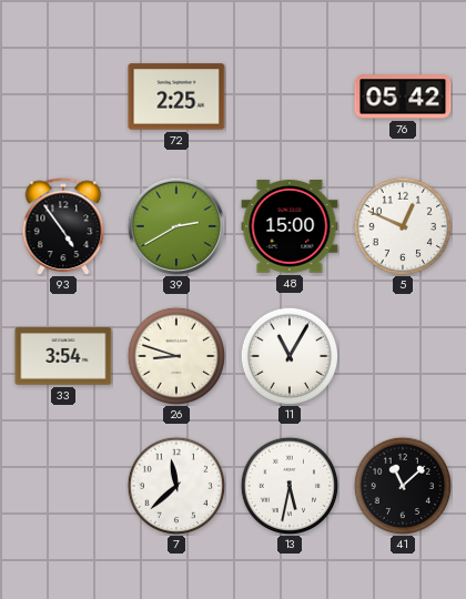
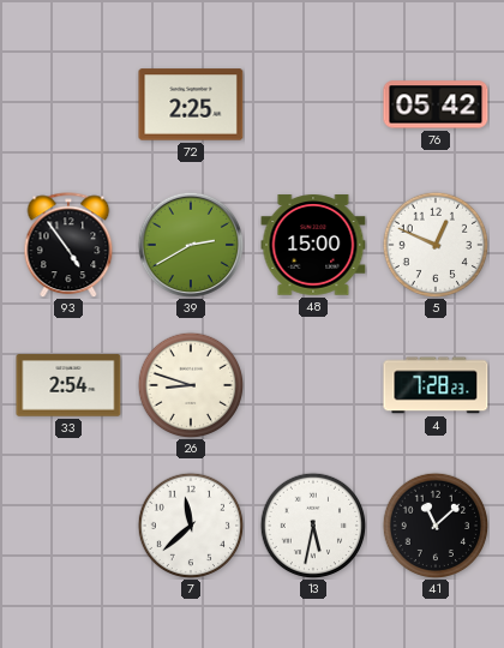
33: 3:54 -> 2:54 (68, 385)
11: 11:05 -> none (290, 356)
4: none -> 7:28 (436, 385)
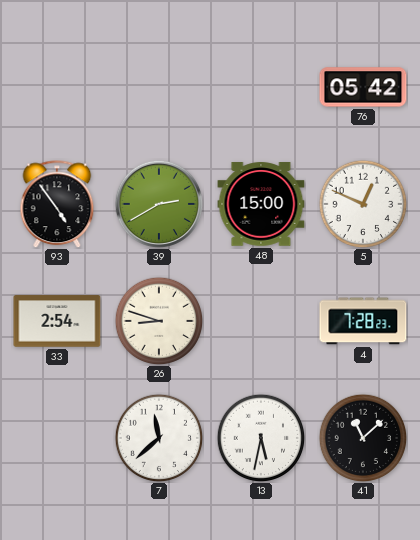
72: 2:25 -> none (191, 104)
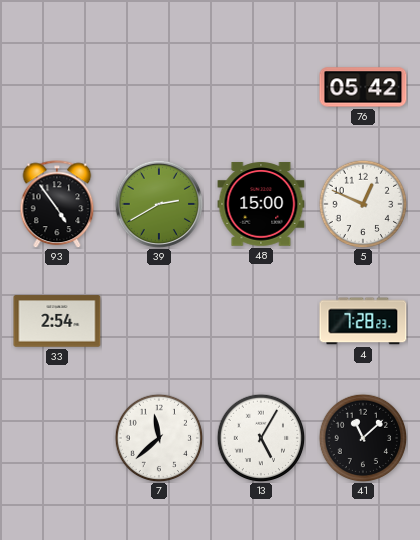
26: 8:48 -> none (159, 321)
13: 5:32 -> 5:05 (261, 438)
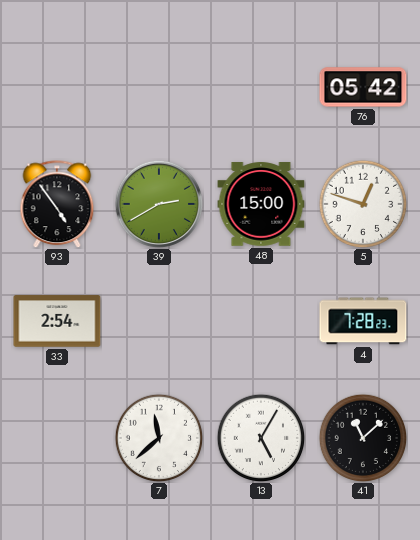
5: 12:49 -> 12:48 (363, 204)
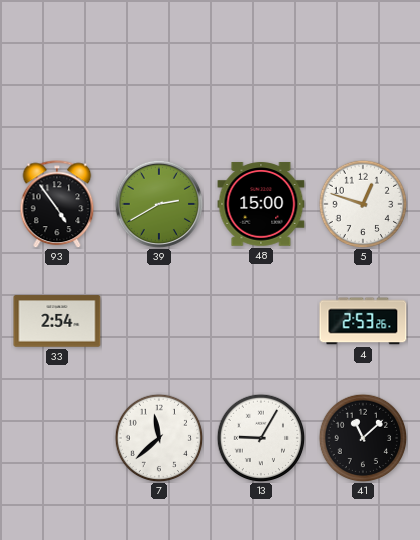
76: 05:42 -> none (363, 87)
4: 7:28 -> 2:53 (363, 321)
13: 5:05 -> 9:05 (261, 438)
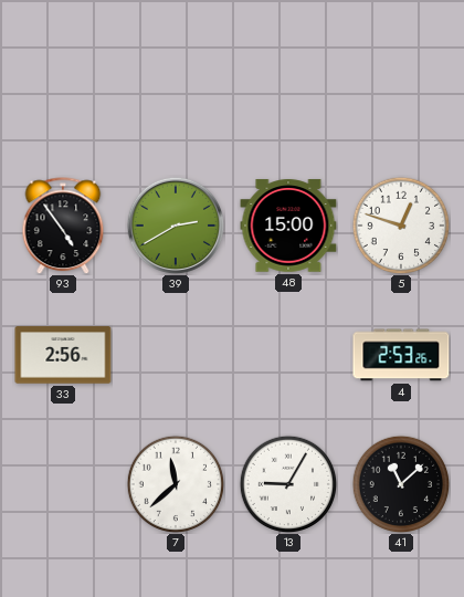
33: 2:54 -> 2:56 (63, 355)
